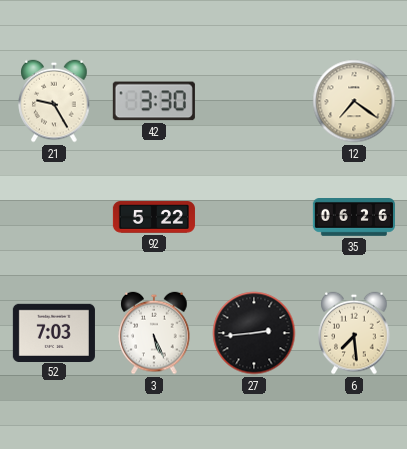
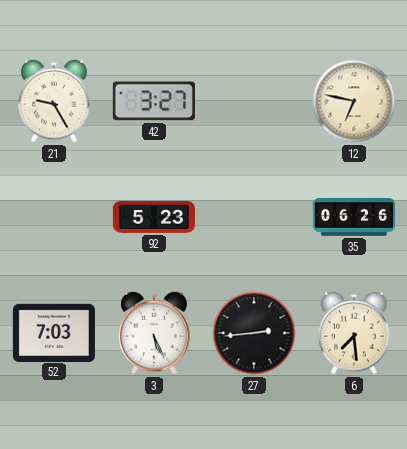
42: 3:30 -> 3:27 (154, 101)
12: 7:21 -> 6:47 (354, 101)
92: 5:22 -> 5:23 (154, 217)
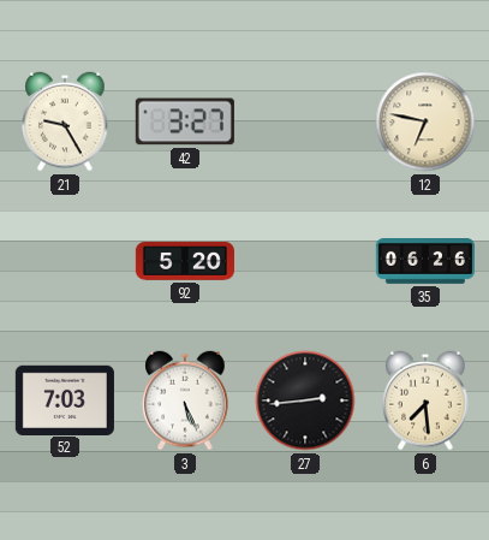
92: 5:23 -> 5:20 (185, 261)
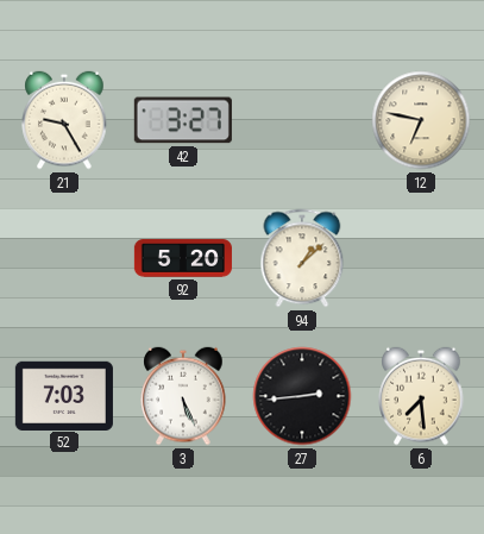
94: none -> 1:08 (302, 258)
35: 06:26 -> none (425, 262)
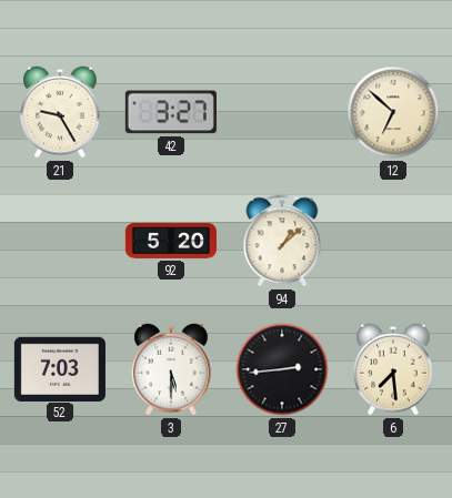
12: 6:47 -> 6:52 (393, 112)
3: 5:26 -> 5:30 (171, 369)
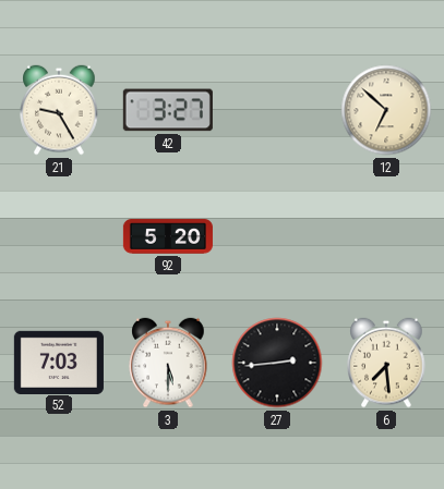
94: 1:08 -> none (282, 241)
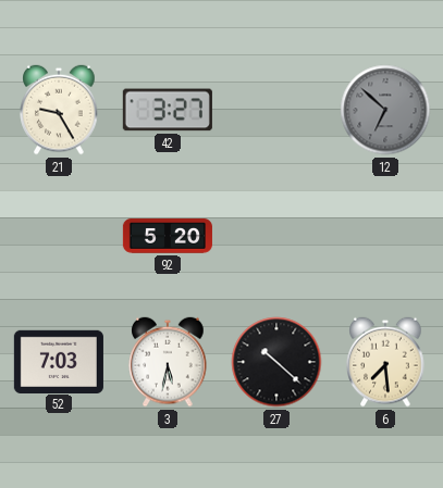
12 dial: cream -> grey (385, 110)
3: 5:30 -> 5:32 (168, 362)
27: 2:44 -> 10:22 (276, 362)
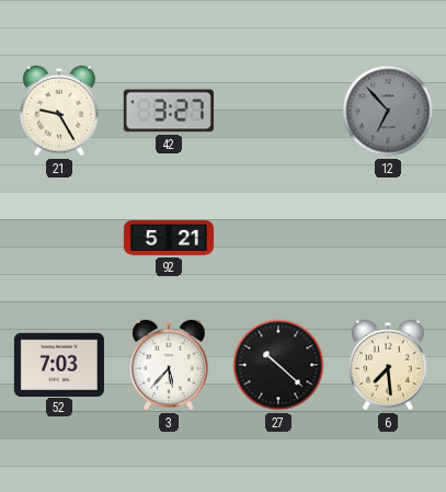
12: 6:52 -> 6:53 (388, 111)
92: 5:20 -> 5:21 (169, 238)
3: 5:32 -> 5:37 (169, 365)
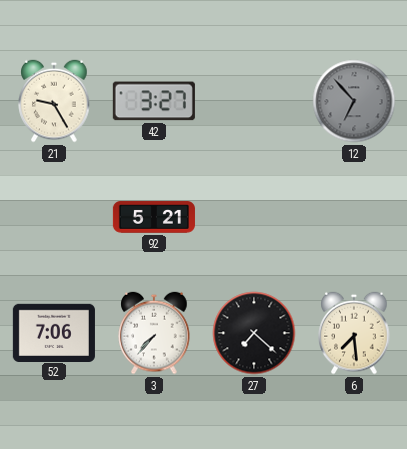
52: 7:03 -> 7:06 (54, 332)
3: 5:37 -> 7:37 (154, 333)
27: 10:22 -> 7:22 (254, 333)
